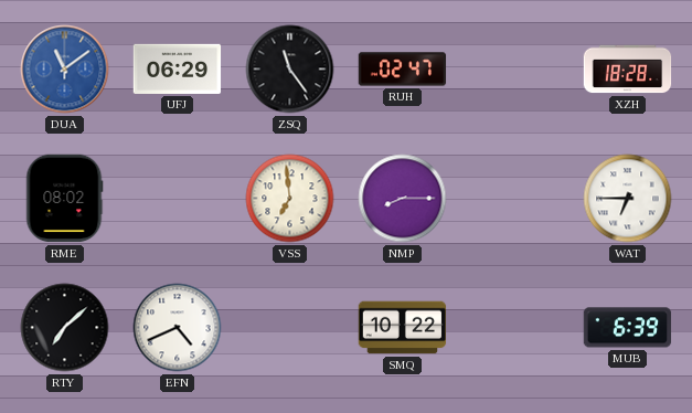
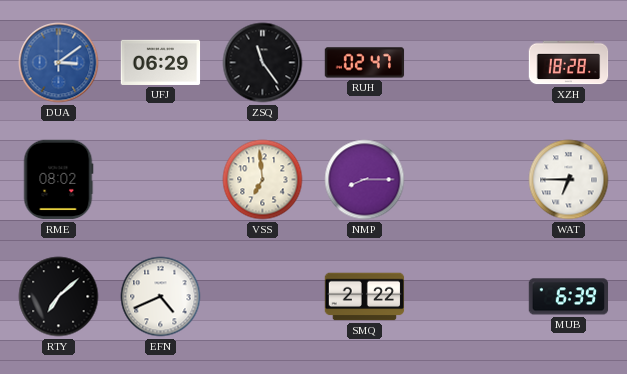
DUA: 11:09 -> 3:09 (59, 63)
SMQ: 10:22 -> 2:22 (365, 297)
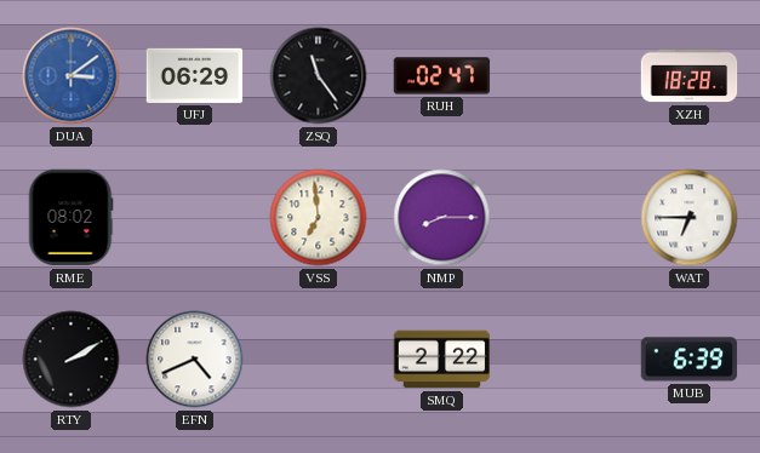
RTY: 7:08 -> 2:10 (72, 360)
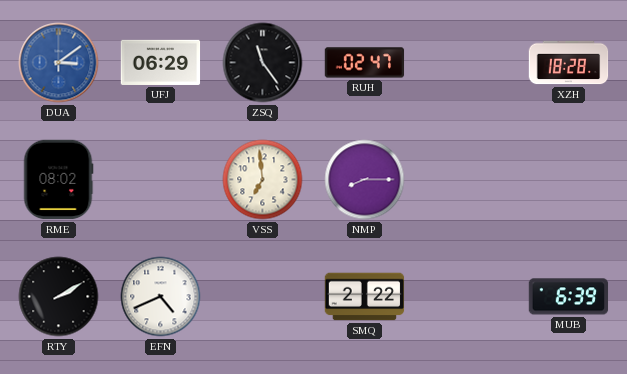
WAT: 6:45 -> none (690, 218)
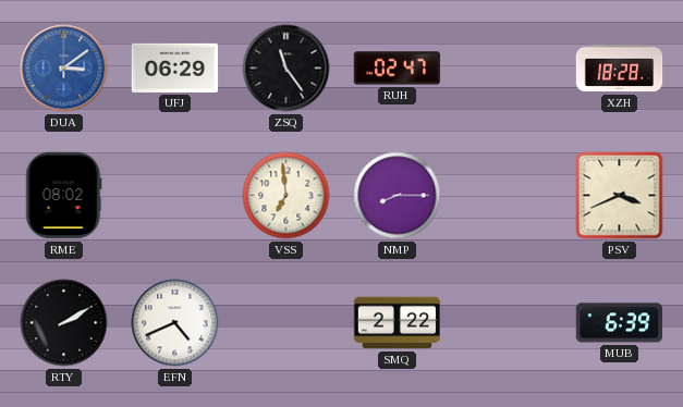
PSV: none -> 3:41 (620, 196)
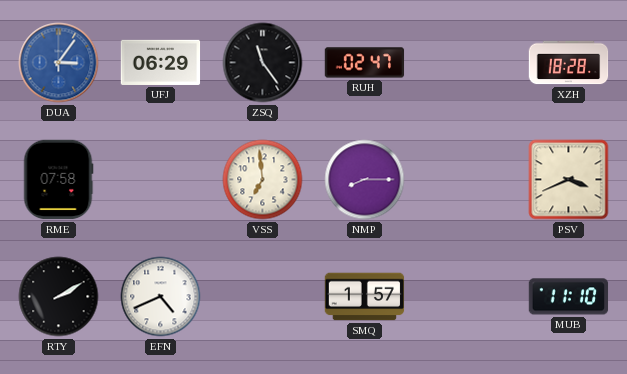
DUA: 3:09 -> 3:06 (59, 63)
RME: 08:02 -> 07:58 (58, 180)
SMQ: 2:22 -> 1:57 (365, 297)
MUB: 6:39 -> 11:10 (569, 297)
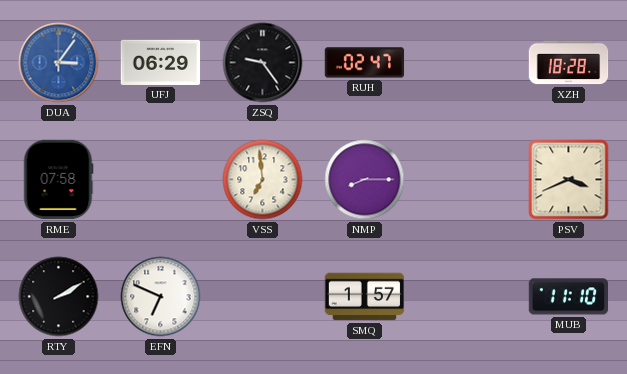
ZSQ: 11:24 -> 9:24 (263, 63)
EFN: 4:41 -> 6:49 (161, 297)
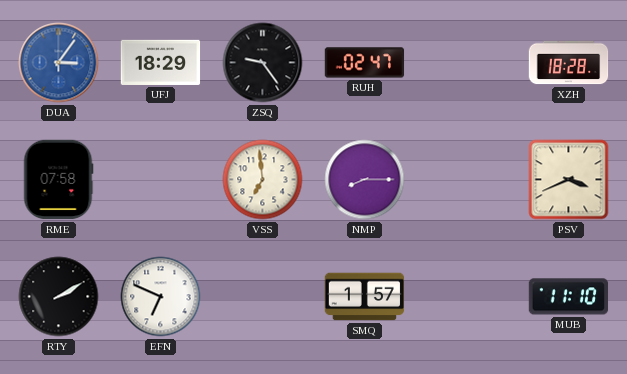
UFJ: 06:29 -> 18:29 (161, 62)
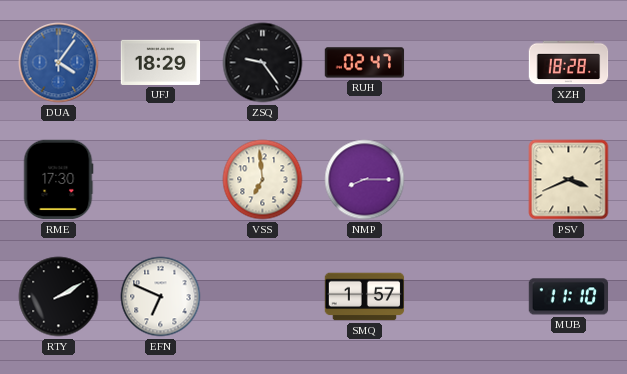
DUA: 3:06 -> 4:06 (59, 63)
RME: 07:58 -> 17:30 (58, 180)
